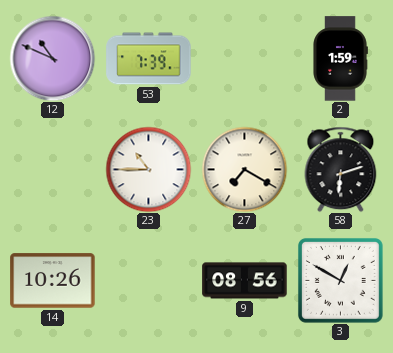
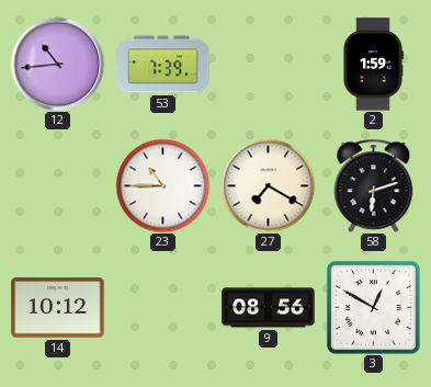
12: 10:49 -> 10:44 (57, 64)
14: 10:26 -> 10:12 (58, 308)
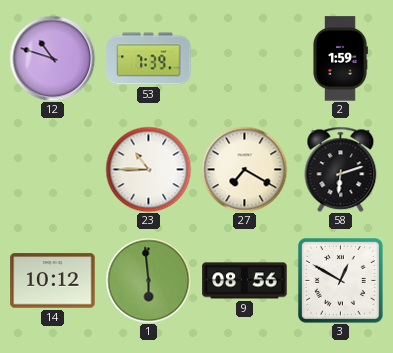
12: 10:44 -> 10:48 (52, 58)
1: none -> 5:59 (148, 280)
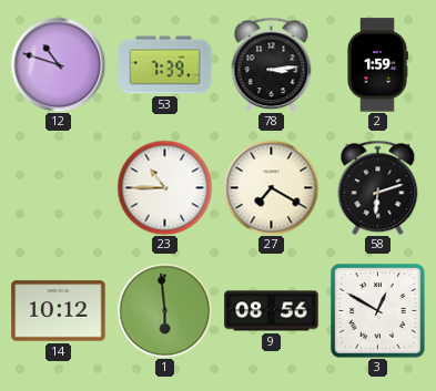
78: none -> 3:14 (272, 64)
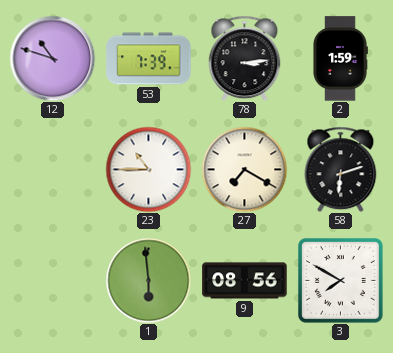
14: 10:12 -> none (59, 311)
3: 12:50 -> 7:50 (340, 280)
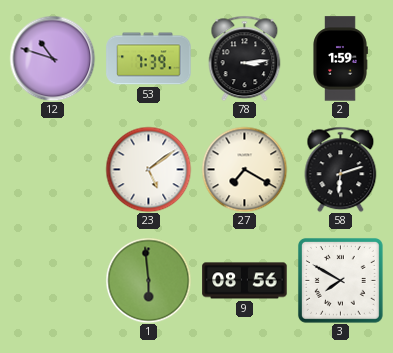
23: 10:45 -> 5:09 (148, 169)
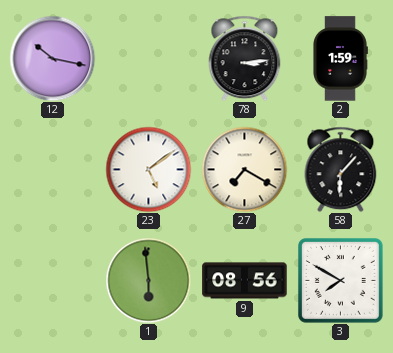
12: 10:48 -> 10:17 (52, 58)
53: 7:39 -> none (149, 59)
58: 6:12 -> 6:07 (341, 169)
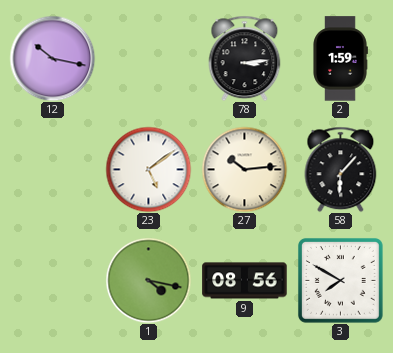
27: 7:20 -> 10:14 (244, 169)
1: 5:59 -> 4:17 (148, 280)
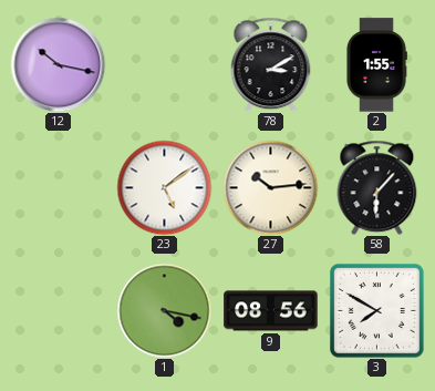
78: 3:14 -> 3:10 (271, 64)
2: 1:59 -> 1:55 (376, 65)
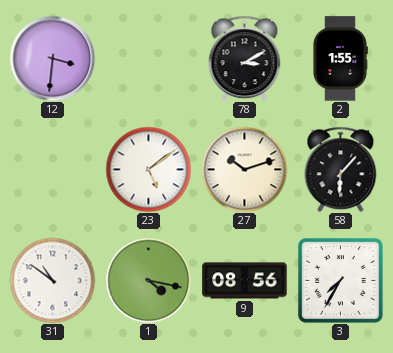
12: 10:17 -> 3:31 (52, 58)
27: 10:14 -> 10:12 (244, 169)
31: none -> 10:51 (52, 280)
3: 7:50 -> 7:35 (340, 280)
